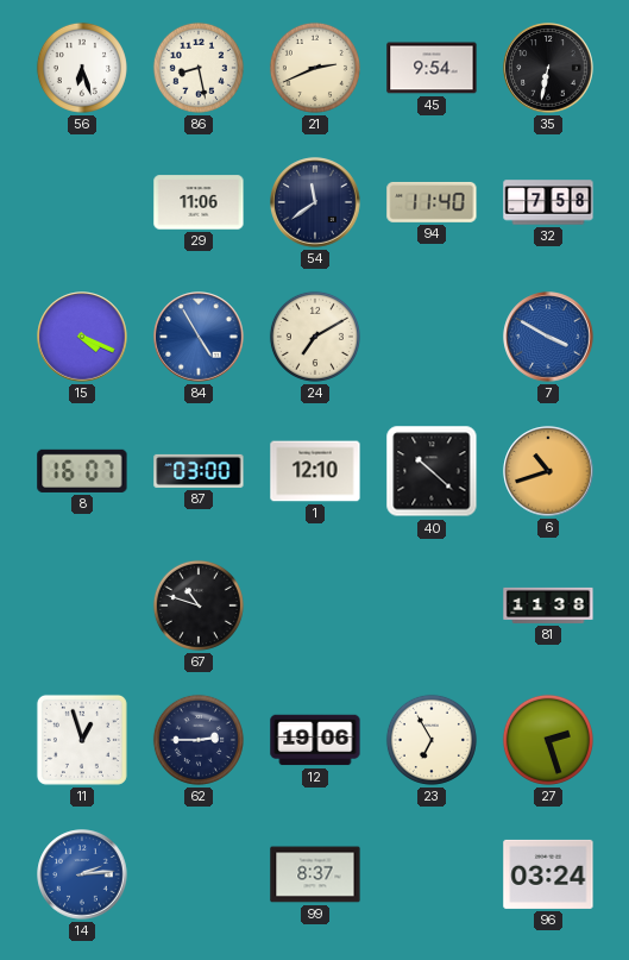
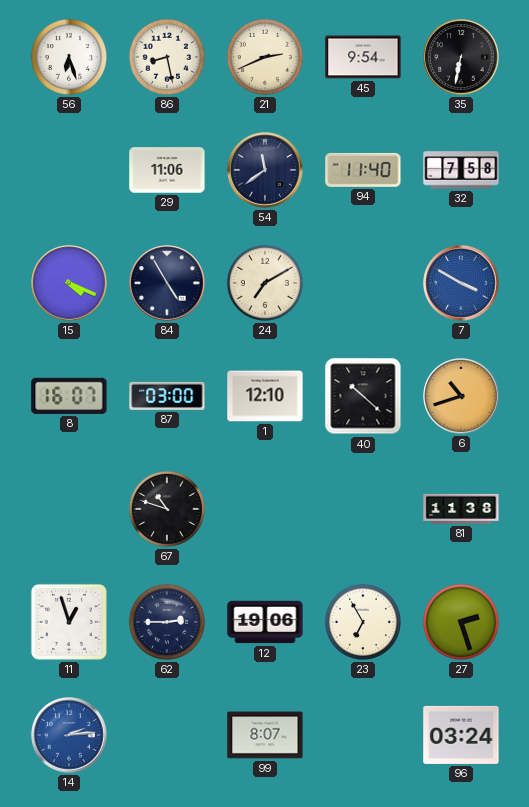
84 dial: blue -> navy (167, 283)
99: 8:37 -> 8:07 (265, 735)
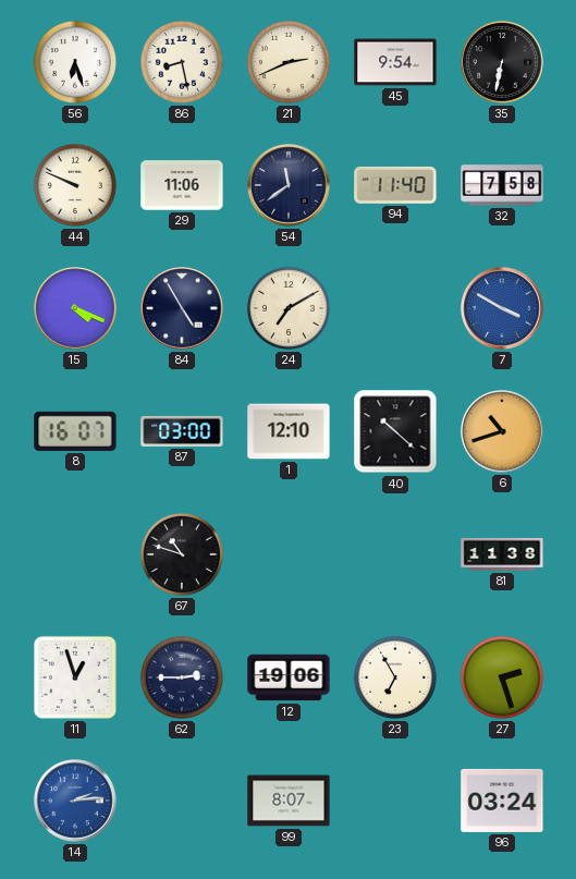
44: none -> 9:49 (75, 185)
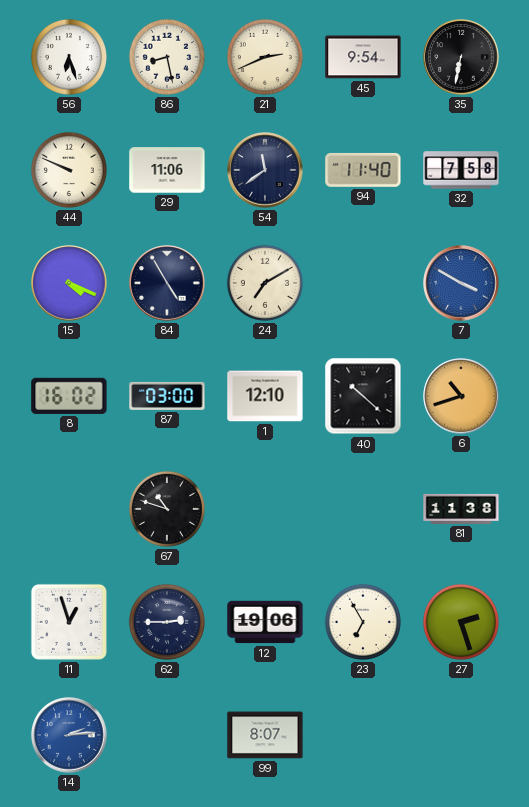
8: 16:07 -> 16:02 (69, 396)
96: 03:24 -> none (502, 801)
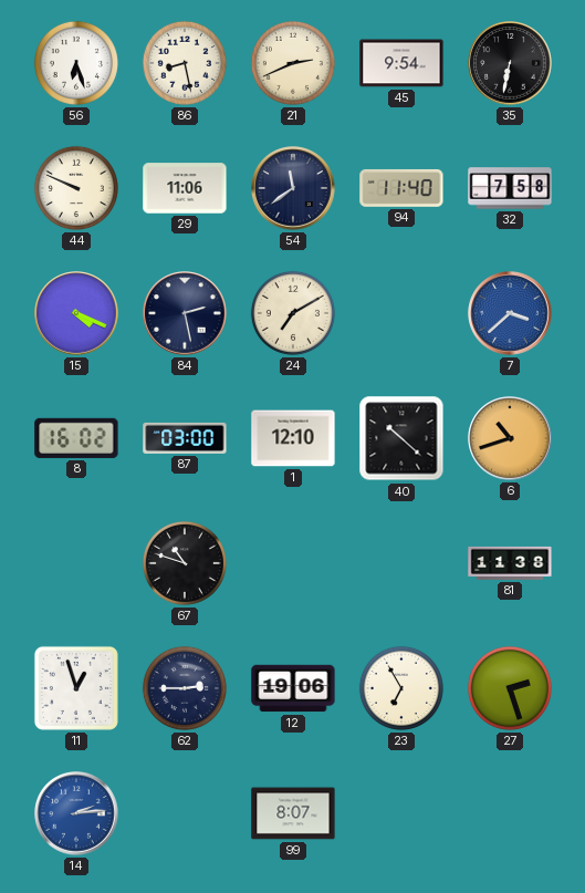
84: 4:55 -> 2:28 (185, 313)
7: 3:50 -> 3:38 (510, 313)
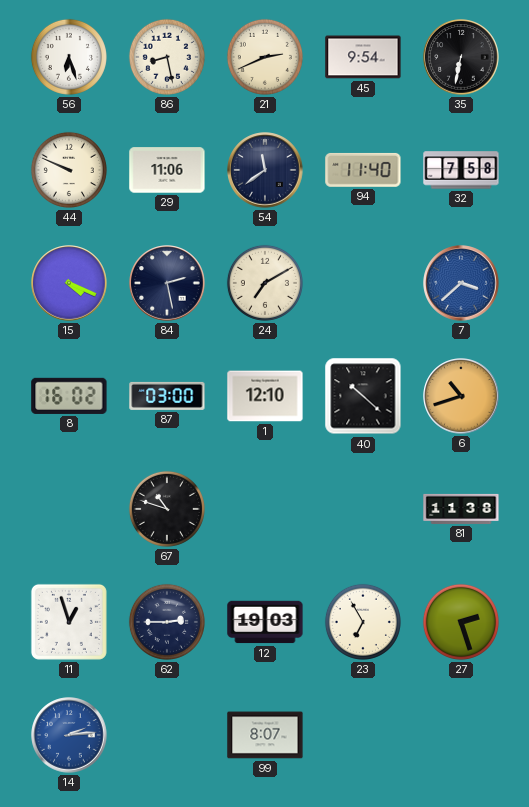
12: 19:06 -> 19:03 (265, 622)
